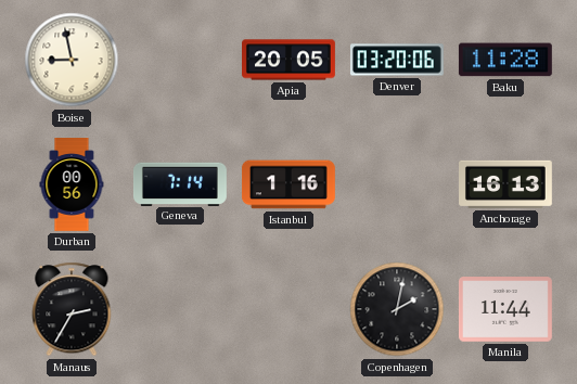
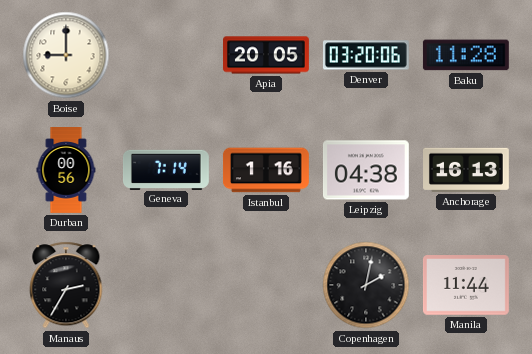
Boise: 8:58 -> 9:00 (66, 55)
Leipzig: none -> 04:38 (366, 170)
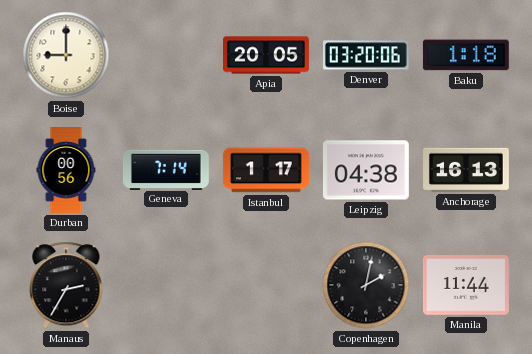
Baku: 11:28 -> 1:18 (466, 55)
Istanbul: 1:16 -> 1:17 (266, 170)
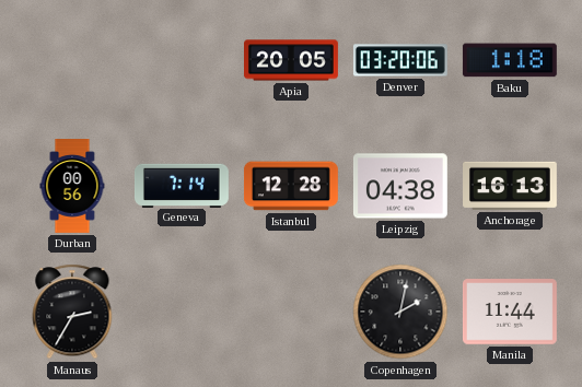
Boise: 9:00 -> none (66, 55)
Istanbul: 1:17 -> 12:28 (291, 186)
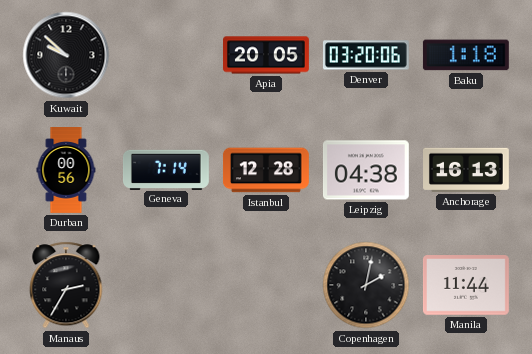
Kuwait: none -> 9:52 (66, 55)
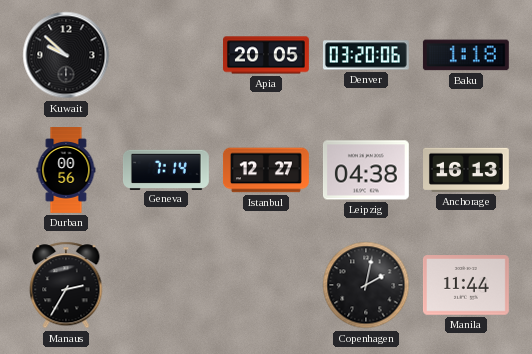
Istanbul: 12:28 -> 12:27 (266, 170)
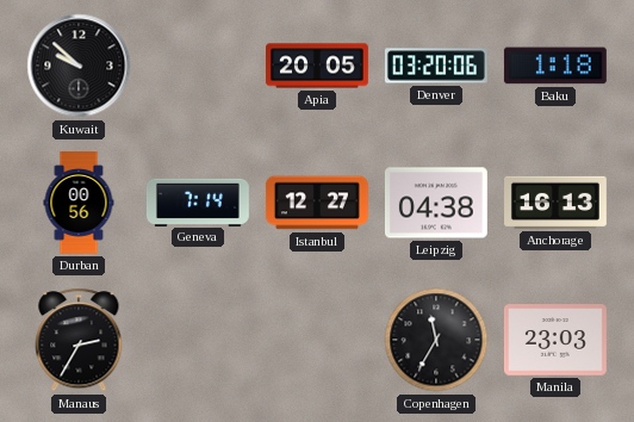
Copenhagen: 2:02 -> 11:35 (436, 340)
Manila: 11:44 -> 23:03 (555, 340)
